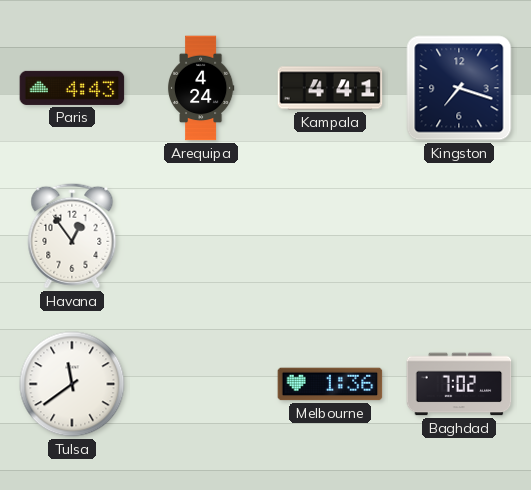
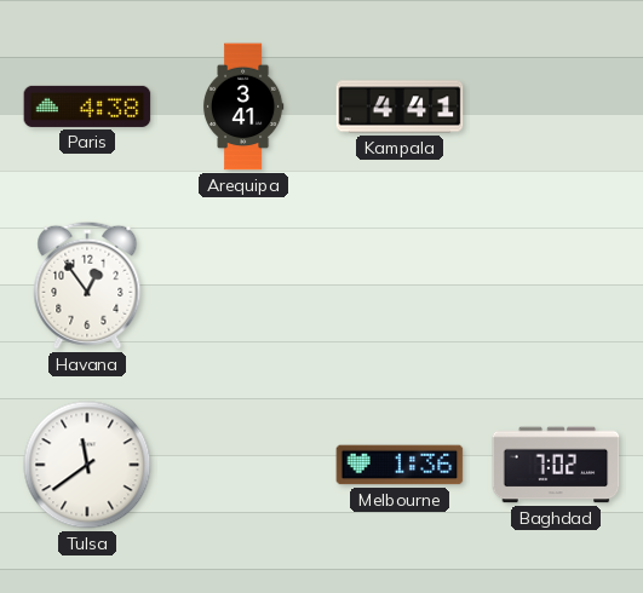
Paris: 4:43 -> 4:38 (87, 106)
Arequipa: 4:24 -> 3:41 (243, 106)
Kingston: 7:18 -> none (459, 88)
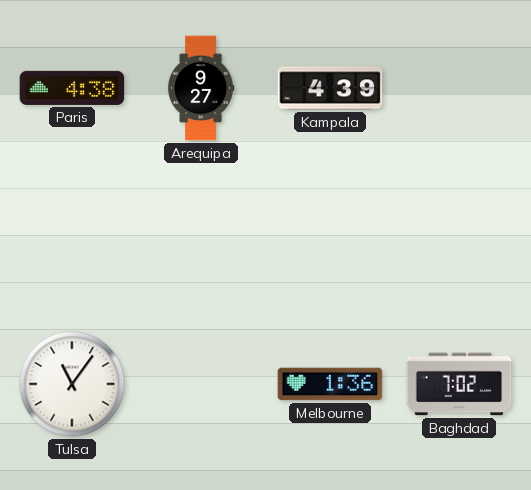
Arequipa: 3:41 -> 9:27 (201, 88)
Kampala: 4:41 -> 4:39 (330, 88)
Havana: 12:54 -> none (87, 286)
Tulsa: 11:39 -> 11:06 (72, 384)
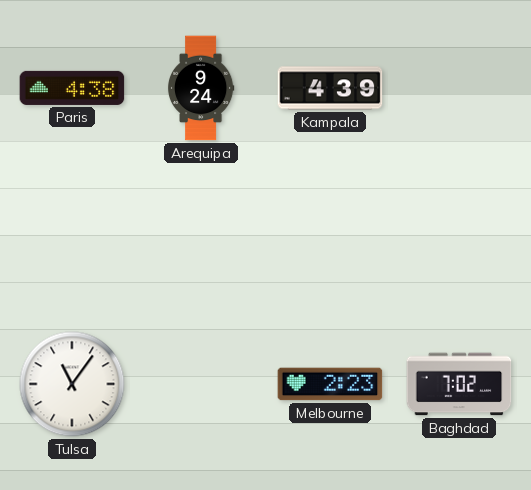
Arequipa: 9:27 -> 9:24 (201, 88)
Melbourne: 1:36 -> 2:23 (330, 384)
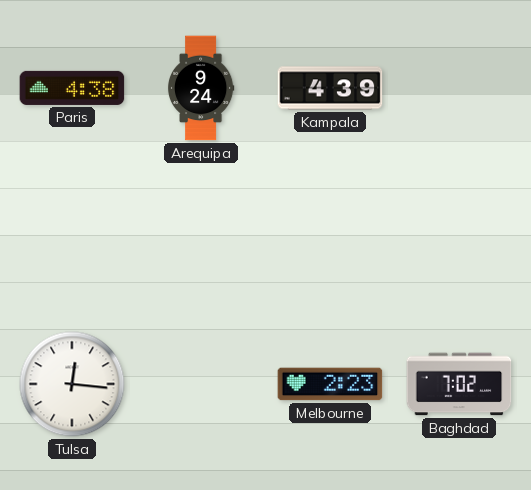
Tulsa: 11:06 -> 12:16 (72, 384)
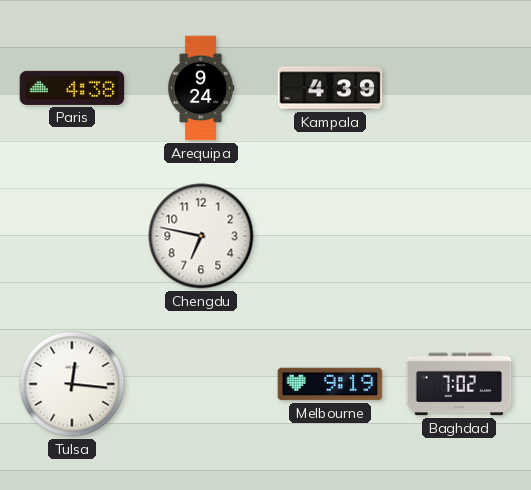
Chengdu: none -> 6:47 (201, 236)
Melbourne: 2:23 -> 9:19 (330, 384)
